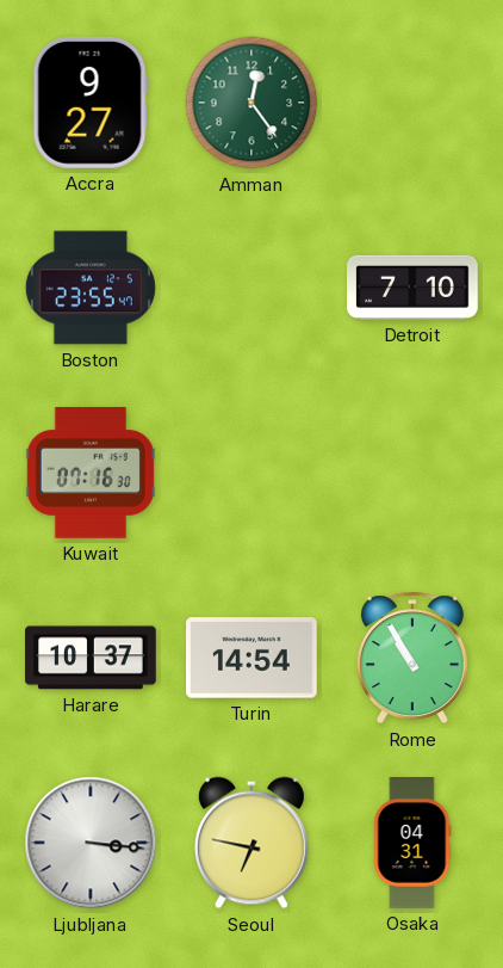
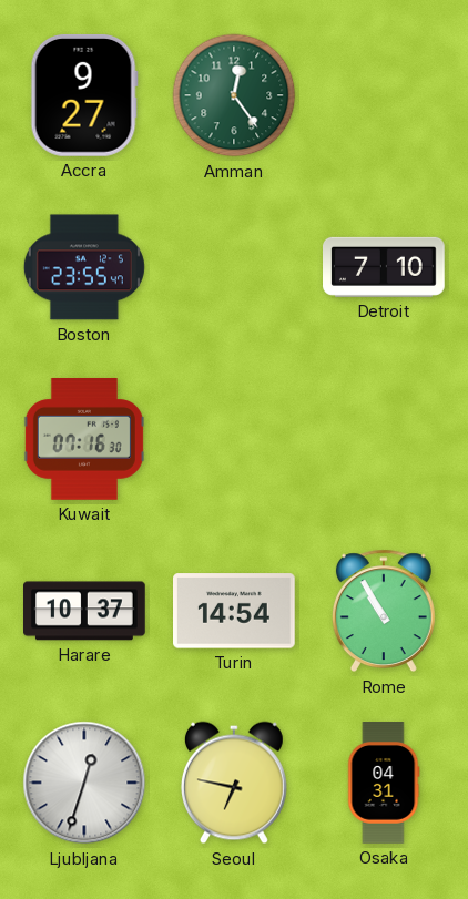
Ljubljana: 3:16 -> 12:33 (84, 783)
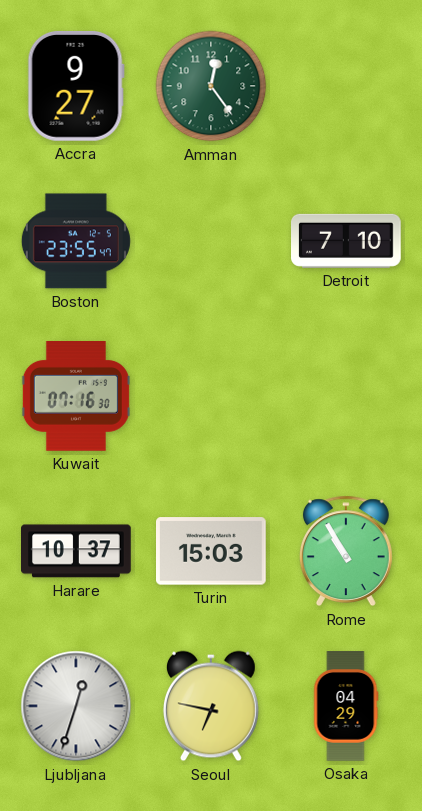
Turin: 14:54 -> 15:03 (212, 551)
Osaka: 04:31 -> 04:29 (346, 706)
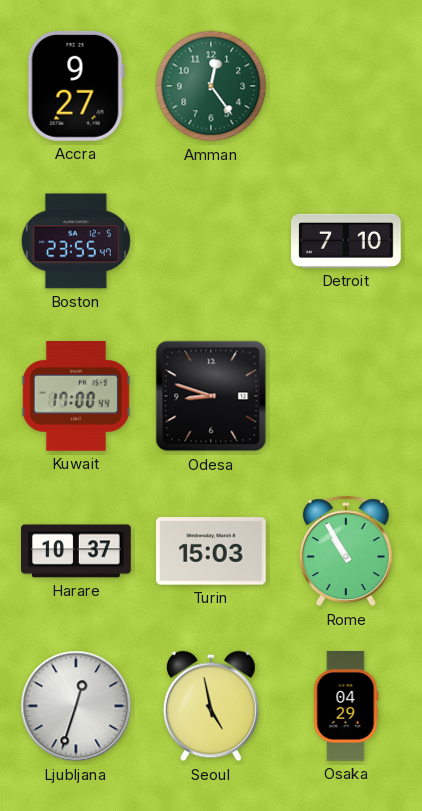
Kuwait: 07:16 -> 17:00 (76, 397)
Odesa: none -> 8:48 (211, 396)
Seoul: 6:47 -> 4:58 (211, 706)
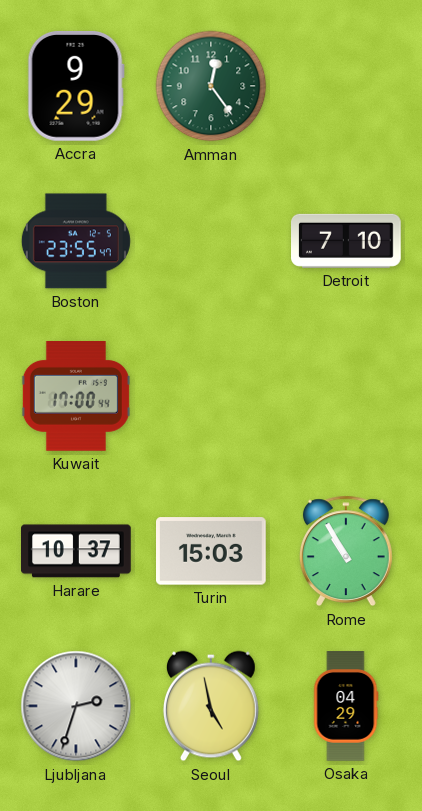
Accra: 9:27 -> 9:29 (76, 86)
Odesa: 8:48 -> none (211, 396)
Ljubljana: 12:33 -> 2:33 (76, 706)
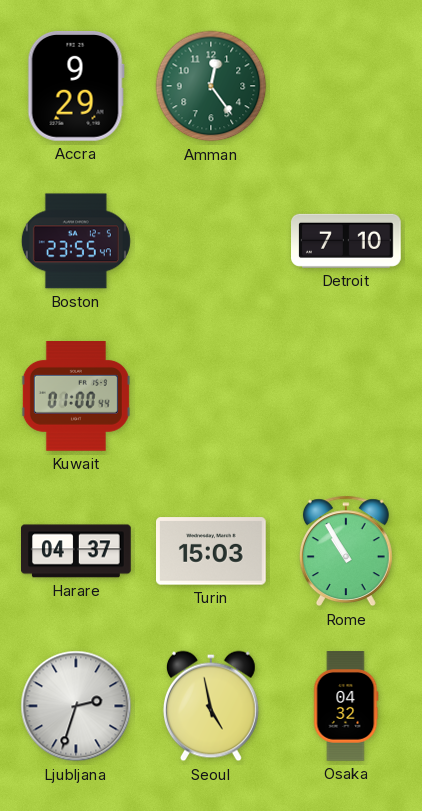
Kuwait: 17:00 -> 01:00 (76, 397)
Harare: 10:37 -> 04:37 (77, 551)
Osaka: 04:29 -> 04:32 (346, 706)
